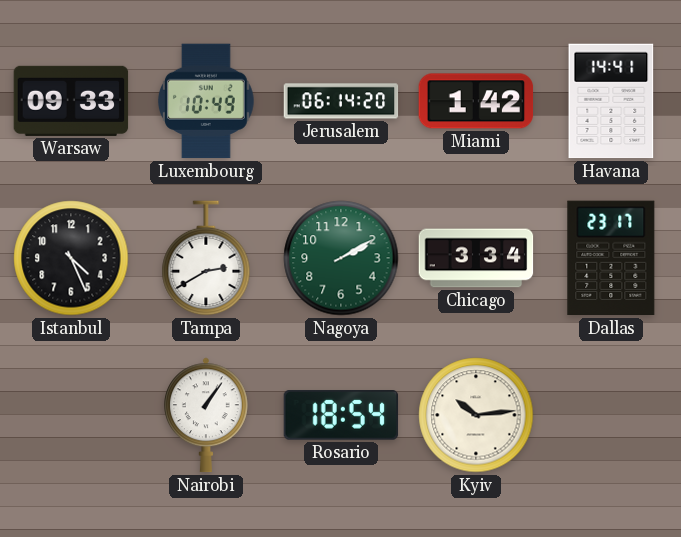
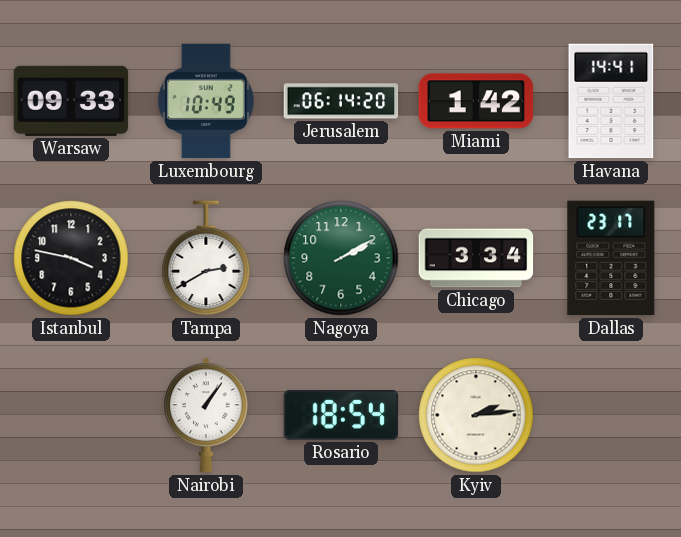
Istanbul: 4:26 -> 3:47 (71, 258)
Kyiv: 10:14 -> 2:14 (476, 415)
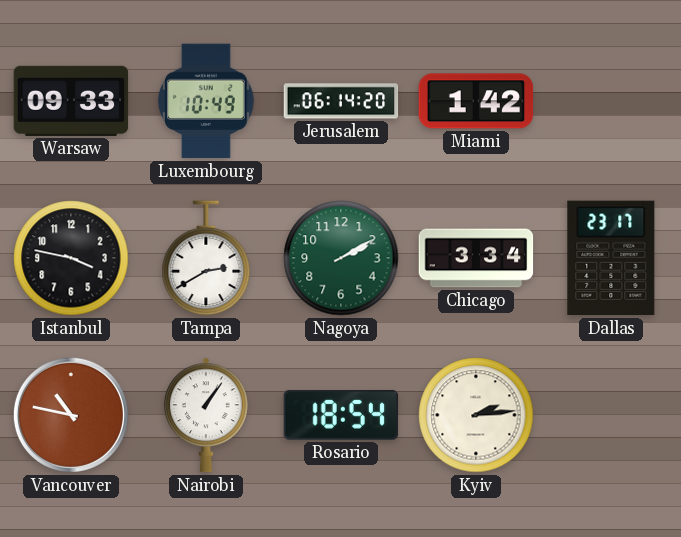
Havana: 14:41 -> none (611, 101)
Vancouver: none -> 10:47 (71, 415)
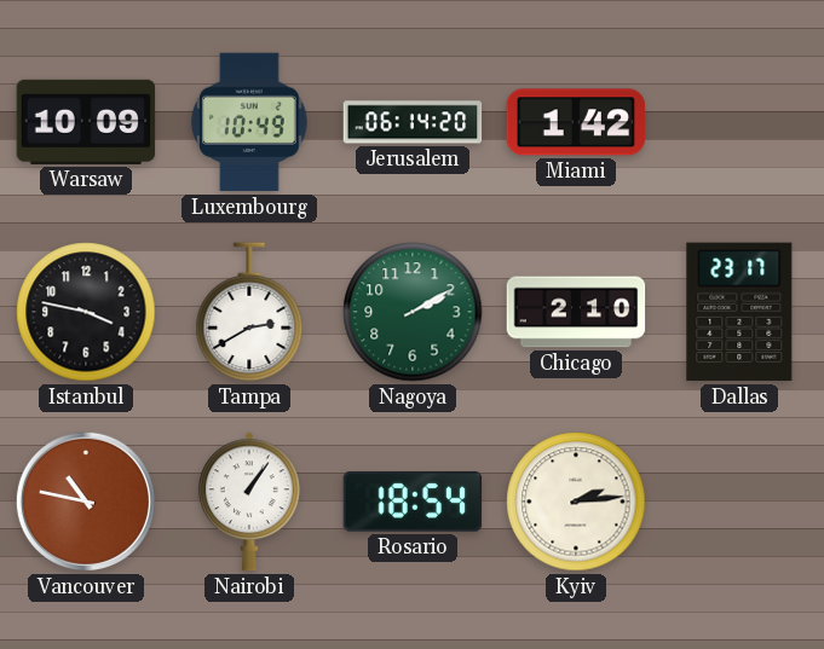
Warsaw: 09:33 -> 10:09 (86, 122)
Chicago: 3:34 -> 2:10 (576, 312)
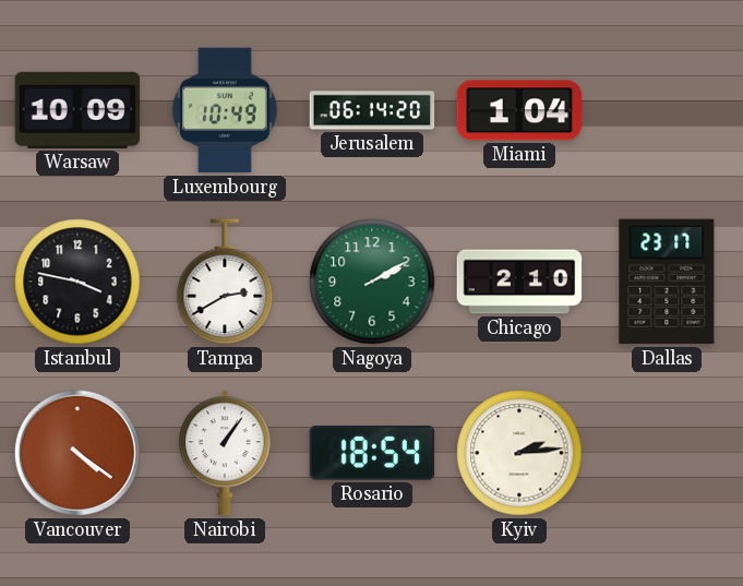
Miami: 1:42 -> 1:04 (519, 110)
Vancouver: 10:47 -> 4:21 (77, 453)
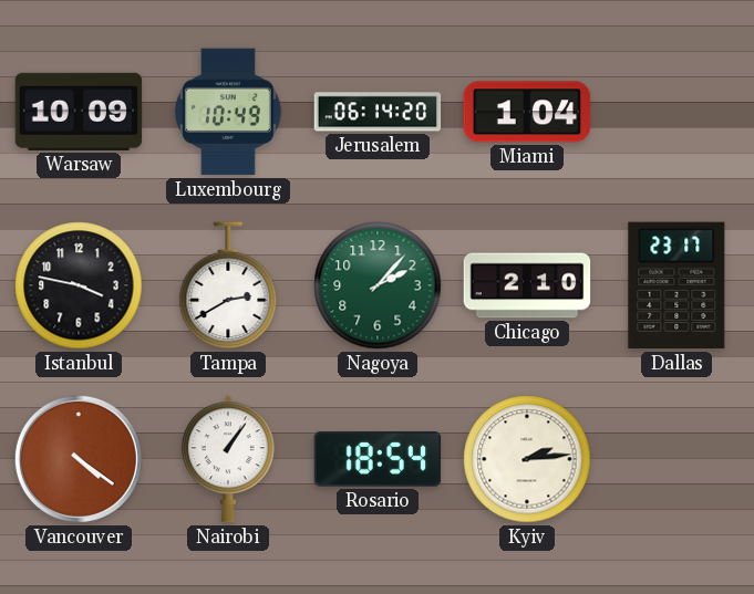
Nagoya: 2:10 -> 2:07 (378, 285)
